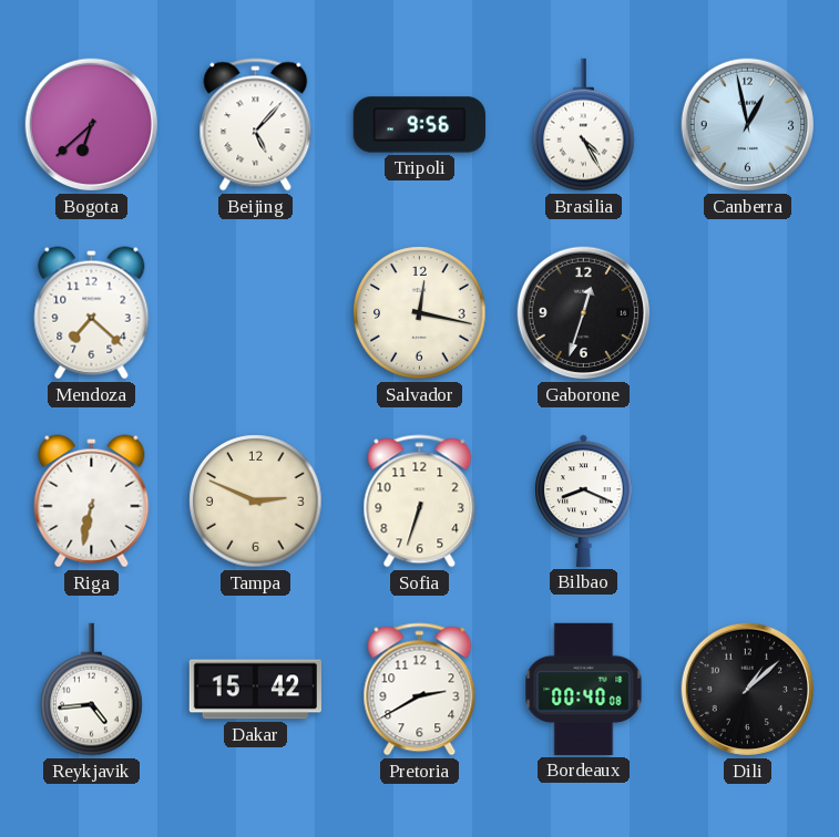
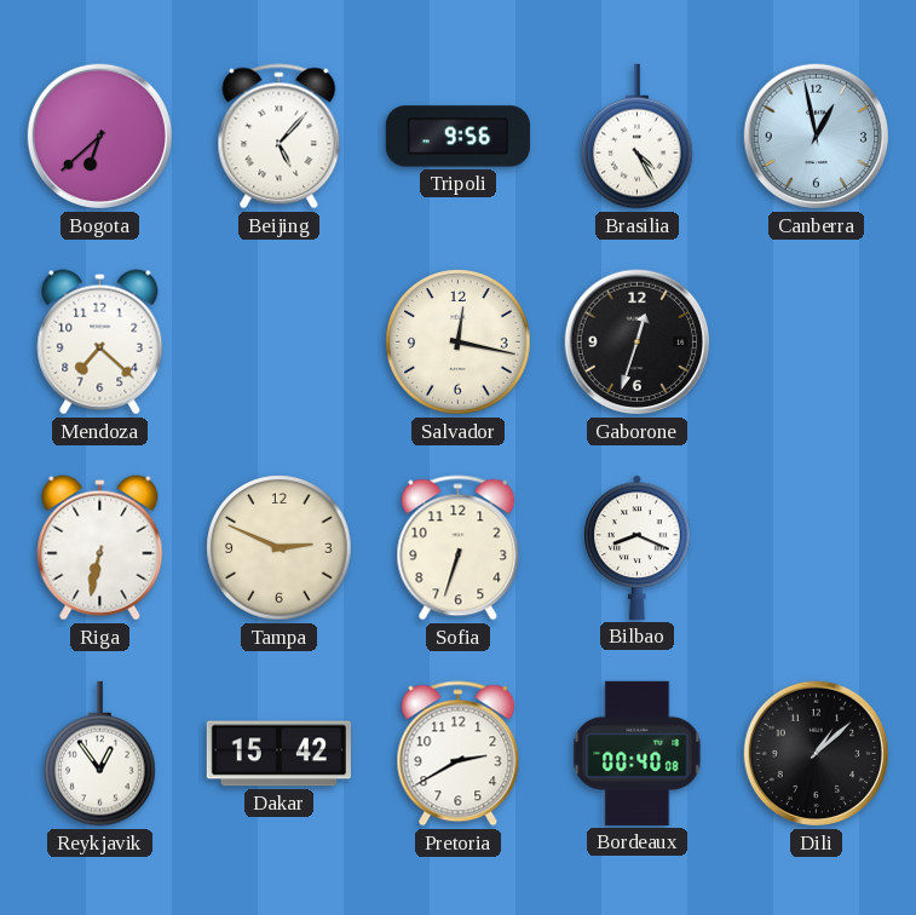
Reykjavik: 4:44 -> 12:54 (100, 754)
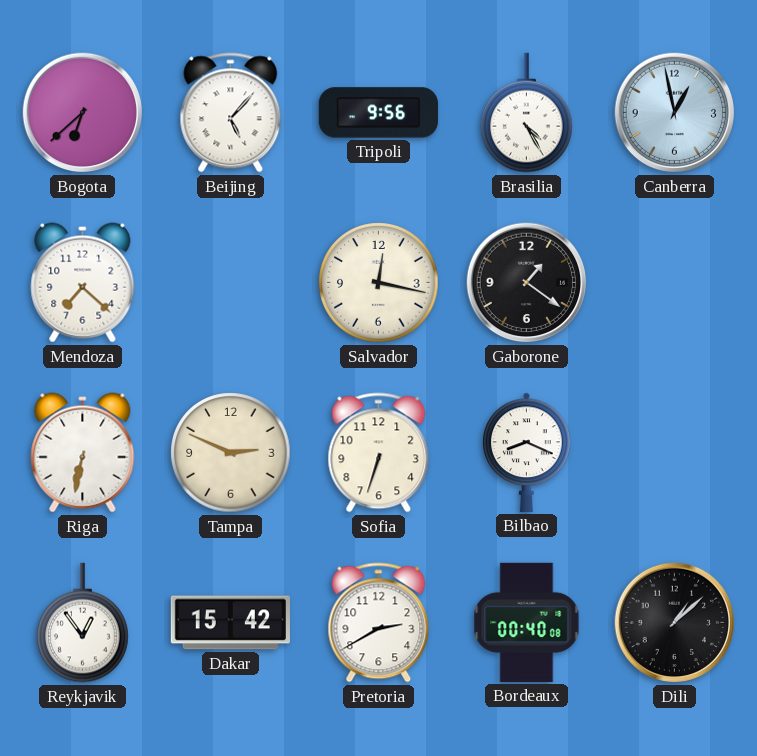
Gaborone: 12:33 -> 1:21 (527, 283)
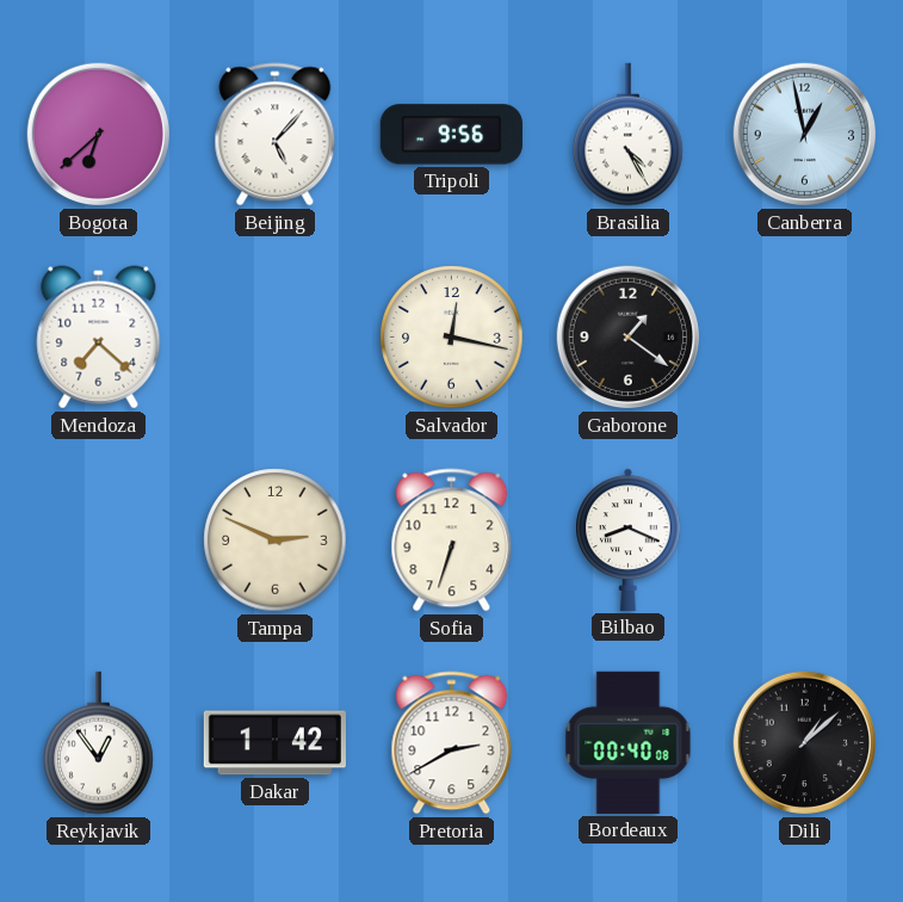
Riga: 6:32 -> none (83, 453)
Dakar: 15:42 -> 1:42 (274, 743)
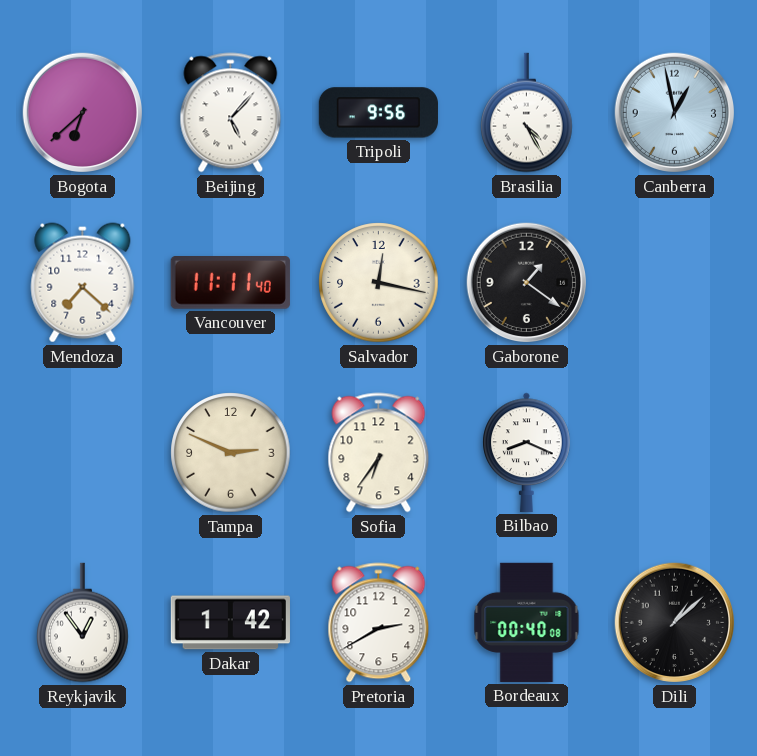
Vancouver: none -> 11:11 (230, 283)
Sofia: 6:33 -> 6:36 (379, 453)
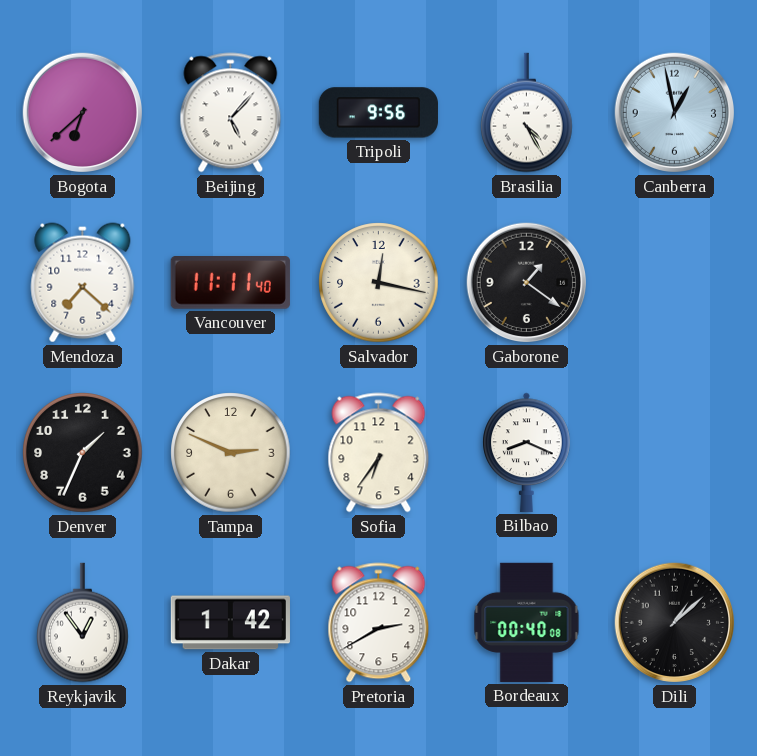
Denver: none -> 1:34 (83, 453)
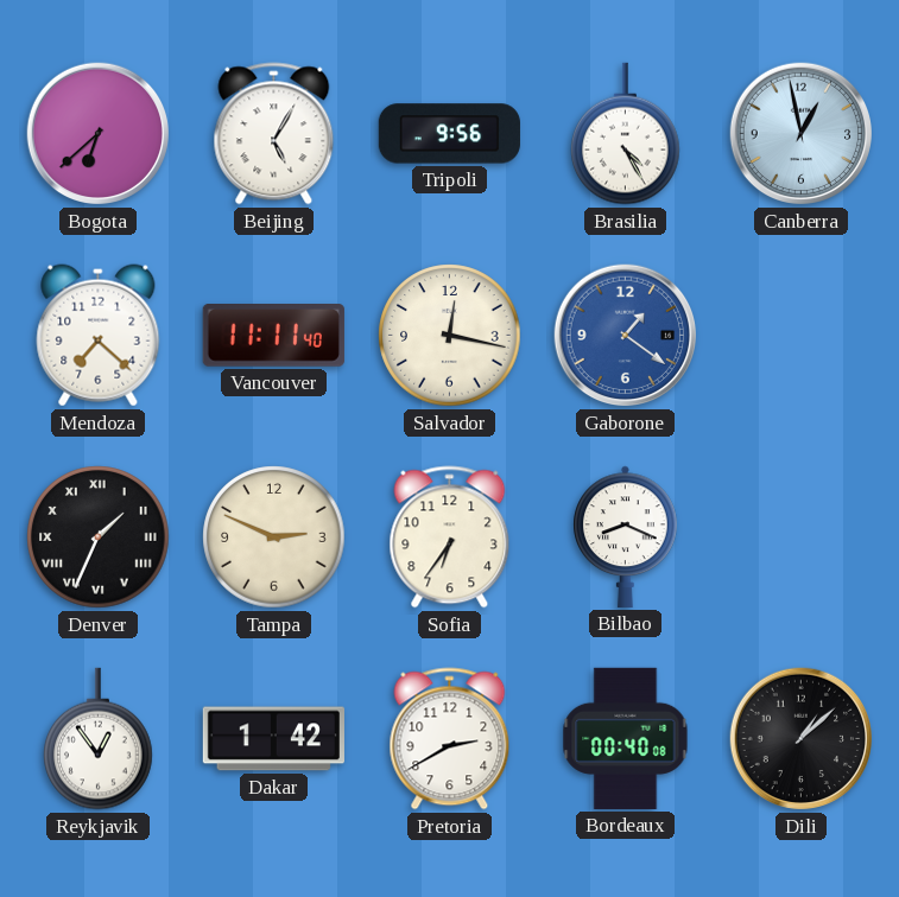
Beijing: 5:07 -> 5:05 (274, 134)
Gaborone dial: black -> blue (626, 336)
Denver numerals: Arabic -> Roman (99, 537)
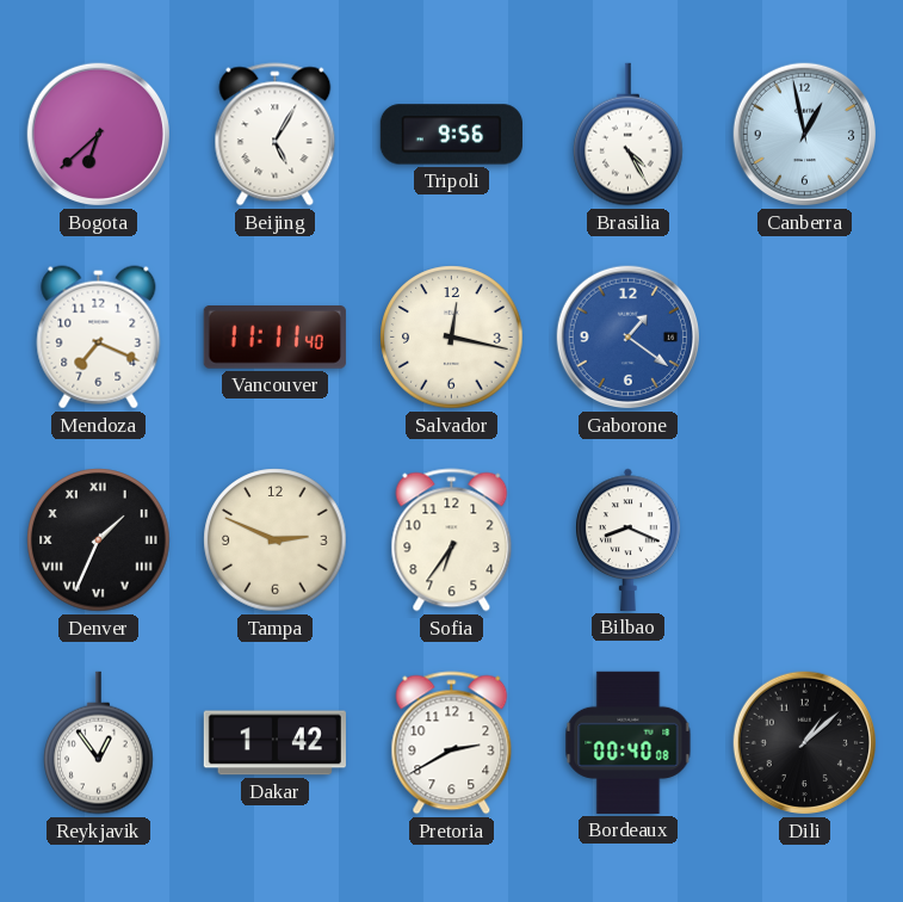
Mendoza: 7:22 -> 7:19 (99, 338)
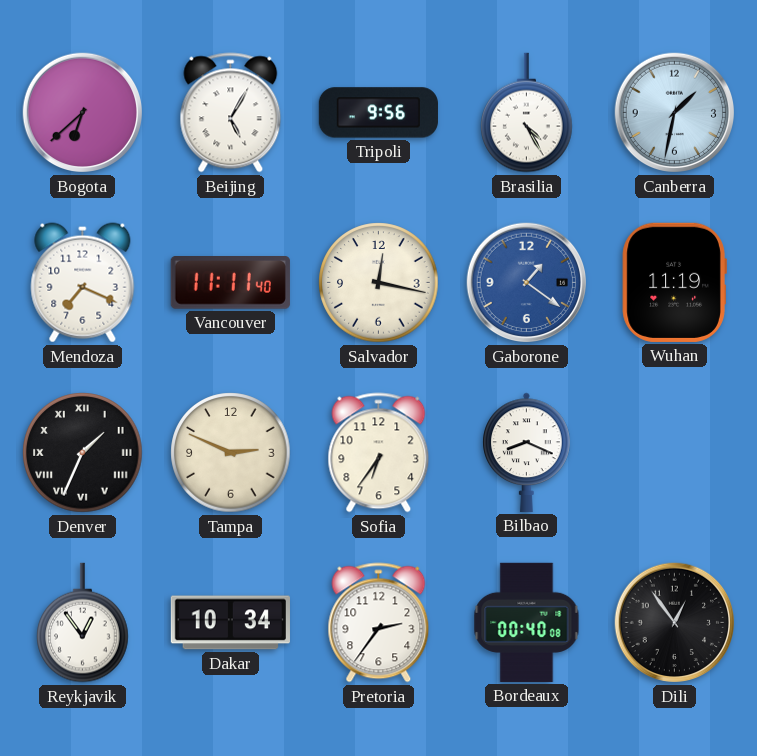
Canberra: 12:58 -> 1:32 (675, 113)
Wuhan: none -> 11:19 (674, 282)
Dakar: 1:42 -> 10:34 (230, 623)
Pretoria: 2:40 -> 2:36 (379, 623)
Dili: 1:08 -> 12:54 (675, 623)
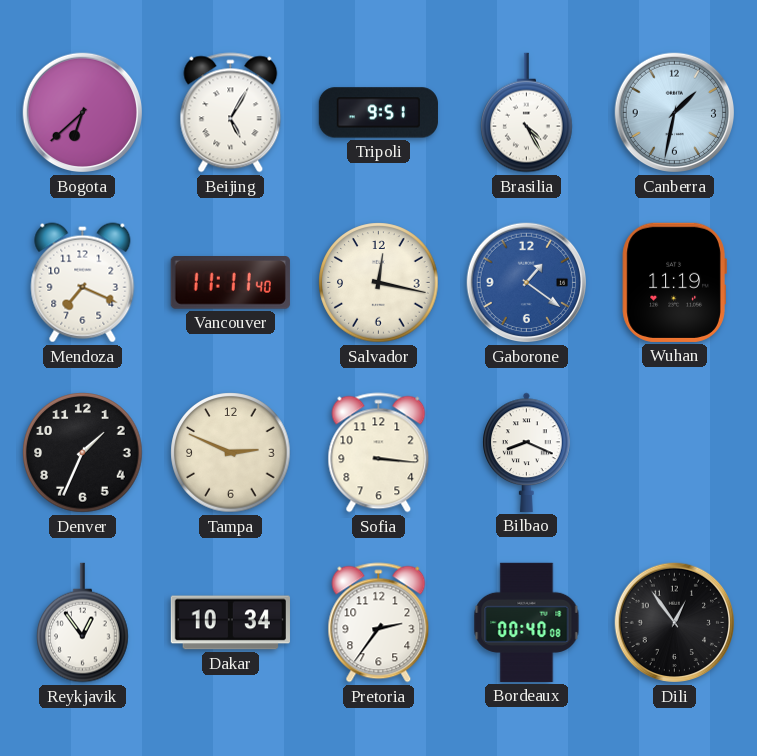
Tripoli: 9:56 -> 9:51 (378, 113)
Denver numerals: Roman -> Arabic (83, 453)
Sofia: 6:36 -> 3:16 (379, 453)
